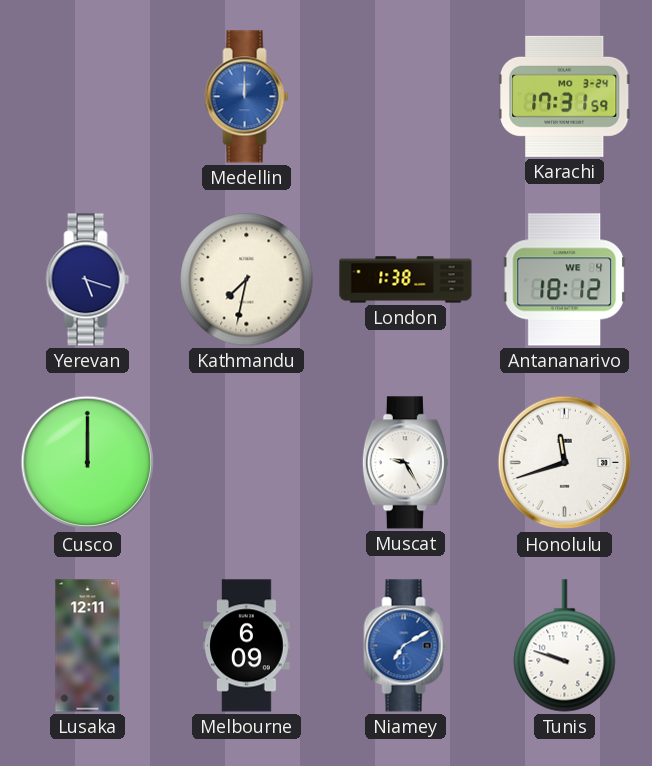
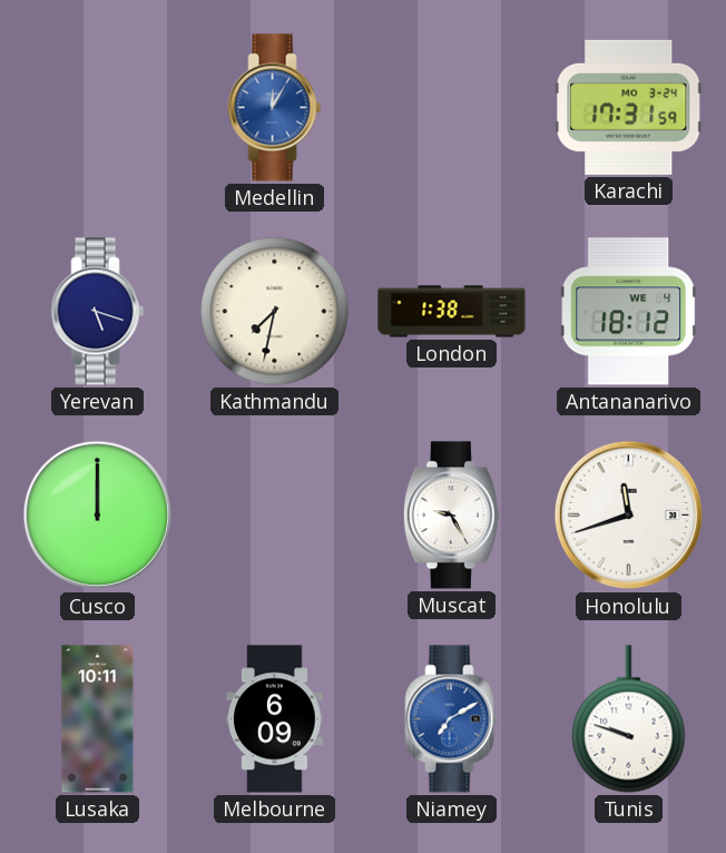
Medellin: 12:00 -> 12:05 (275, 108)
Lusaka: 12:11 -> 10:11 (98, 719)
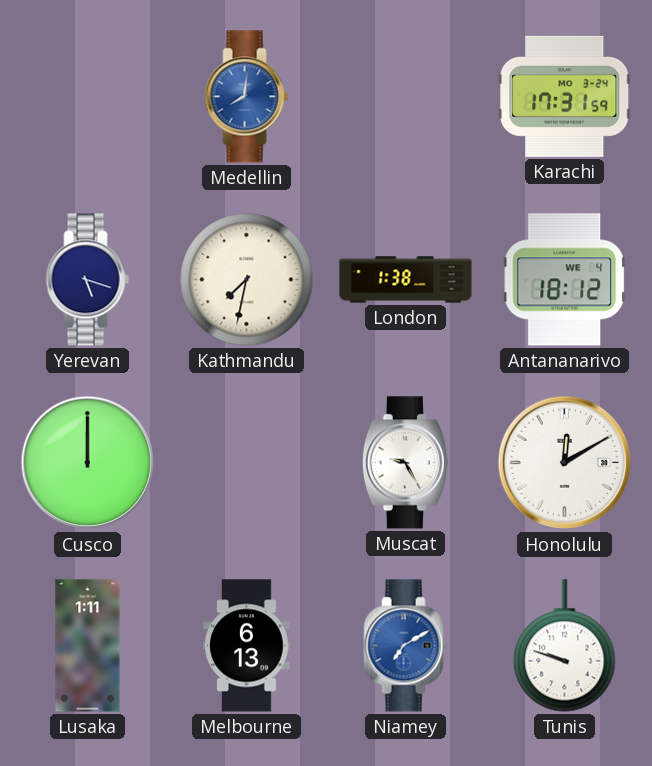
Medellin: 12:05 -> 8:01 (247, 97)
Honolulu: 11:42 -> 12:10 (565, 463)
Lusaka: 10:11 -> 1:11 (88, 646)
Melbourne: 6:09 -> 6:13 (247, 646)
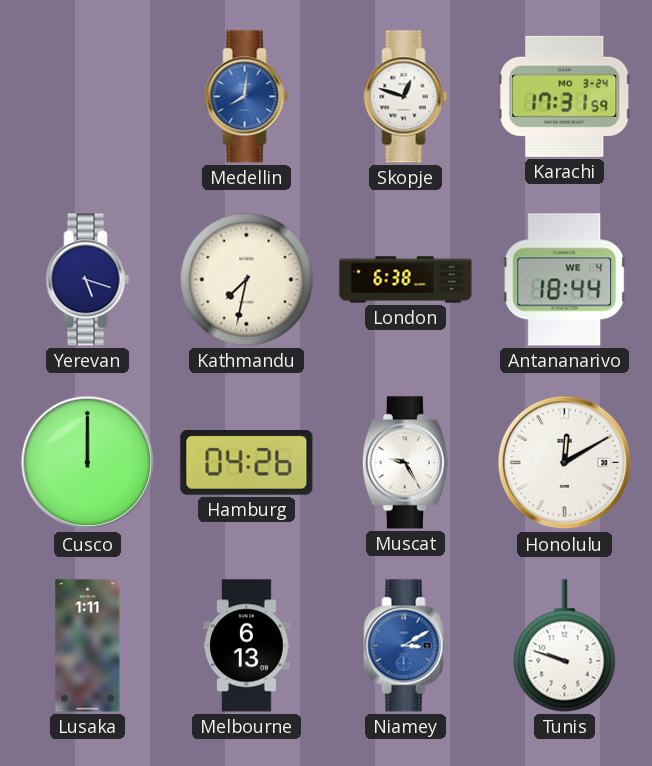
Skopje: none -> 12:48 (406, 97)
London: 1:38 -> 6:38 (406, 280)
Antananarivo: 18:12 -> 18:44 (565, 280)
Hamburg: none -> 04:26 (247, 463)
Niamey: 7:10 -> 3:10 (406, 646)
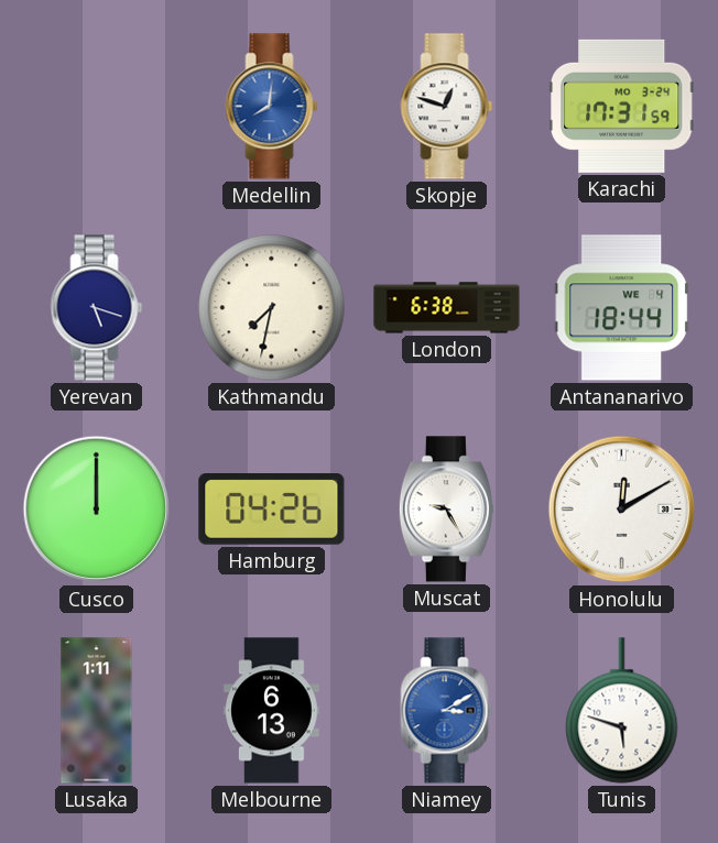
Tunis: 9:48 -> 5:48 (622, 711)
